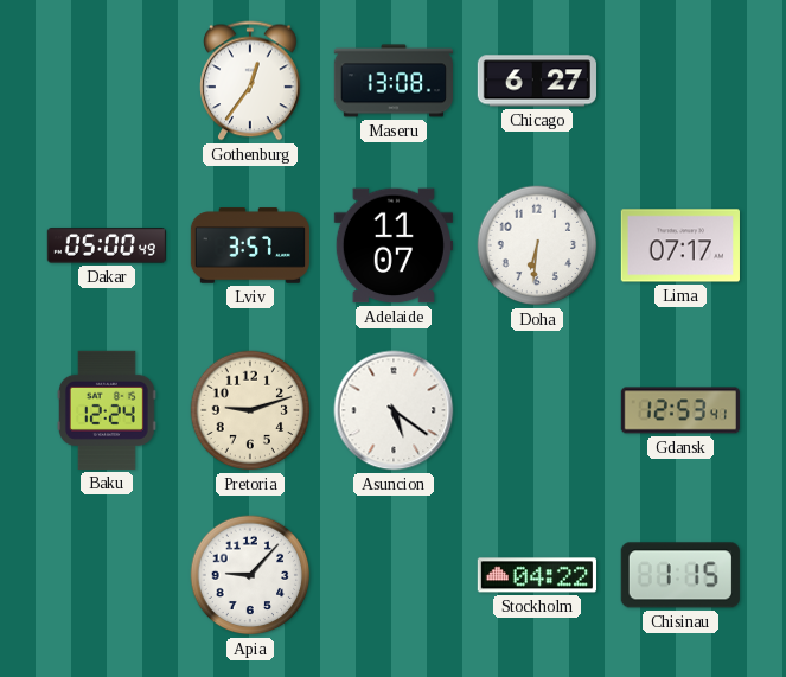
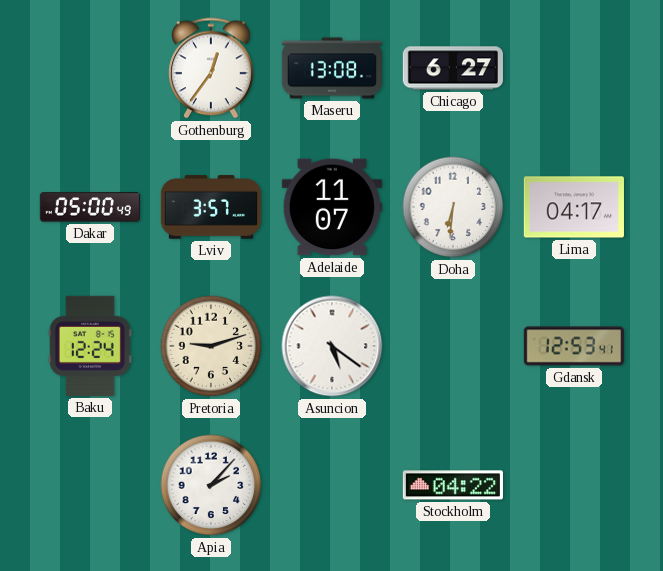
Lima: 07:17 -> 04:17 (574, 207)
Apia: 9:07 -> 2:07 (211, 485)
Chisinau: 1:15 -> none (680, 575)
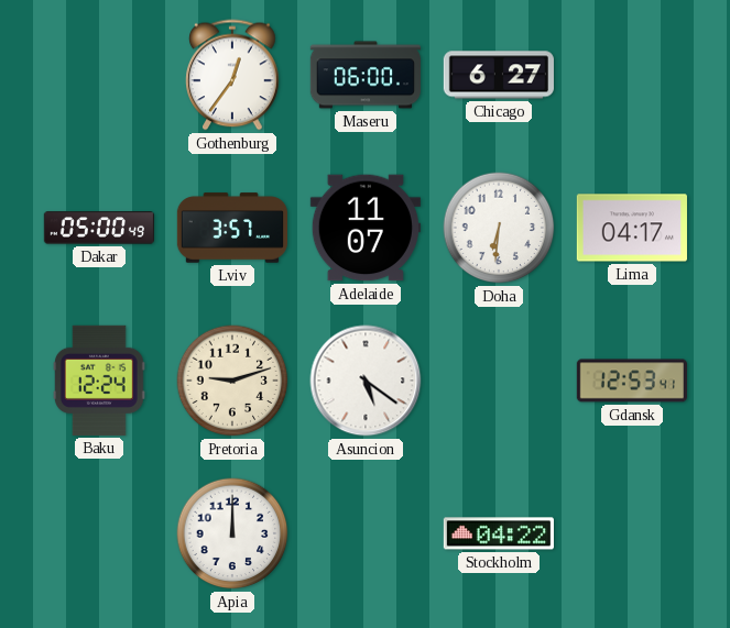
Maseru: 13:08 -> 06:00 (364, 75)
Apia: 2:07 -> 12:00 (232, 533)
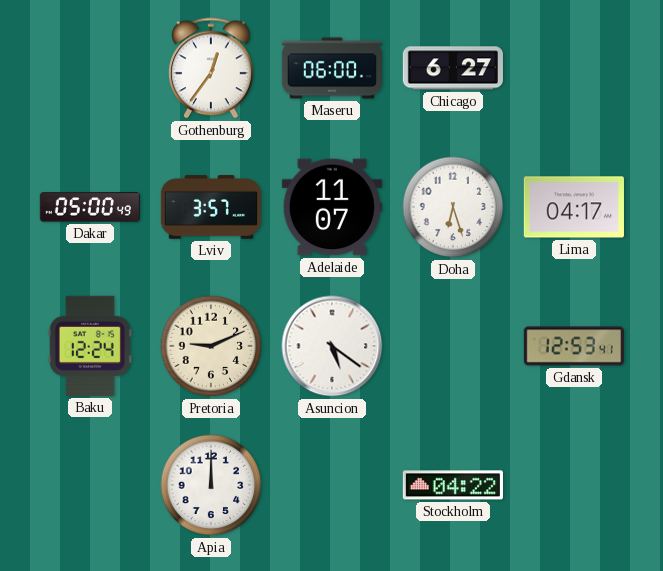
Doha: 6:31 -> 6:27 (453, 207)
Pretoria: 9:12 -> 9:11 (211, 346)
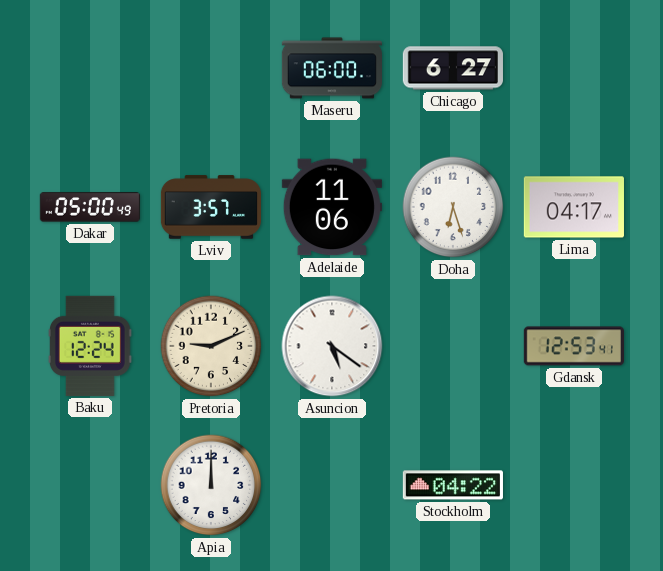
Gothenburg: 12:36 -> none (211, 68)
Adelaide: 11:07 -> 11:06 (332, 207)
